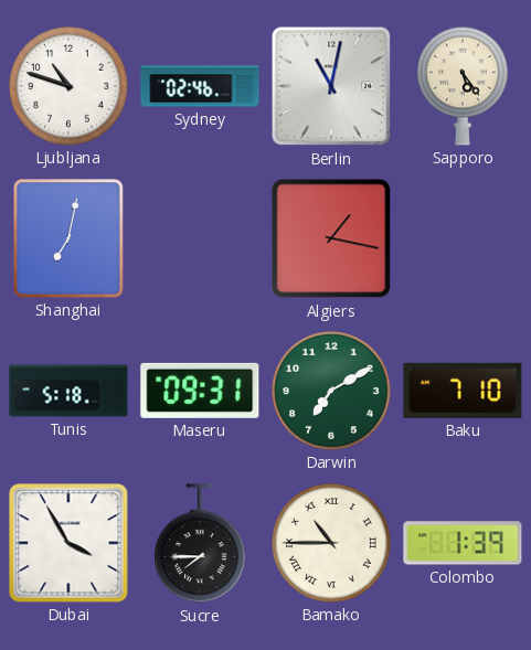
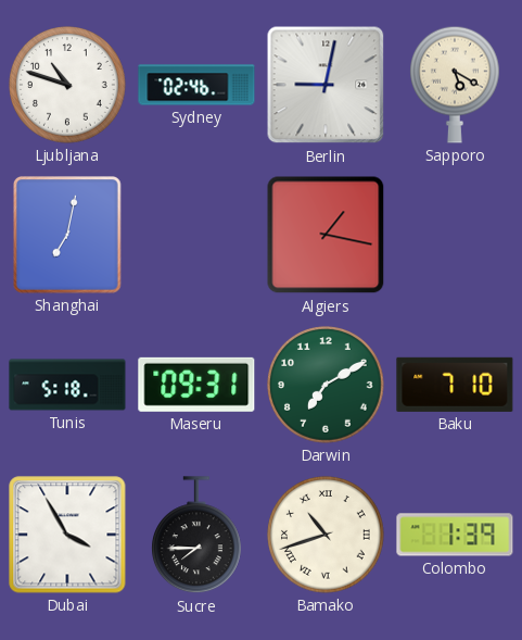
Berlin: 11:02 -> 9:02 (326, 85)
Sapporo: 5:24 -> 5:20 (456, 85)
Bamako: 10:45 -> 10:42 (326, 535)
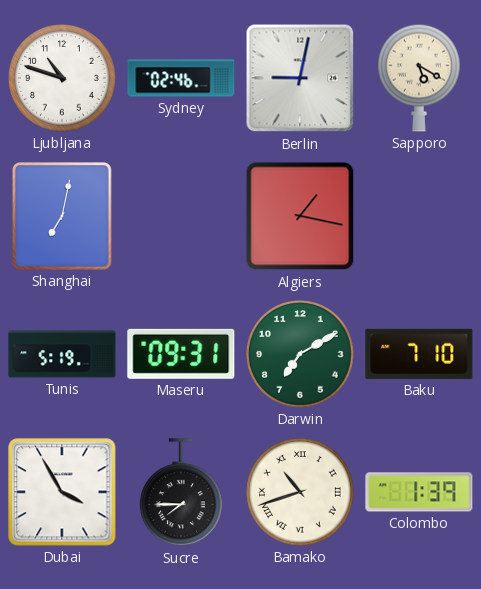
Tunis: 5:18 -> 5:19 (62, 354)
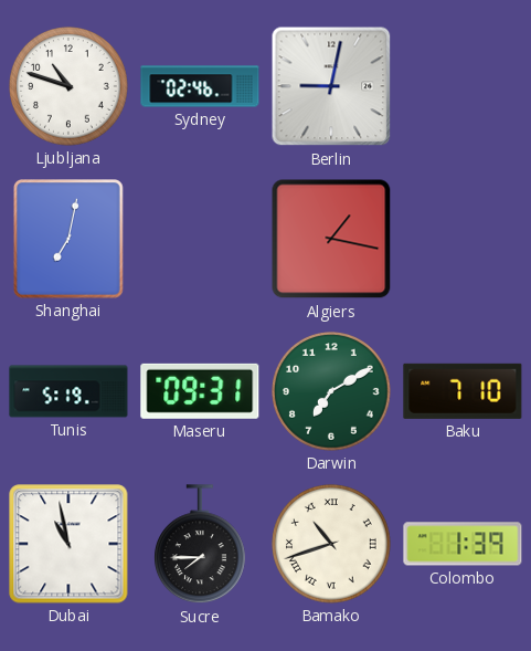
Sapporo: 5:20 -> none (420, 78)
Dubai: 3:55 -> 10:58 (68, 544)
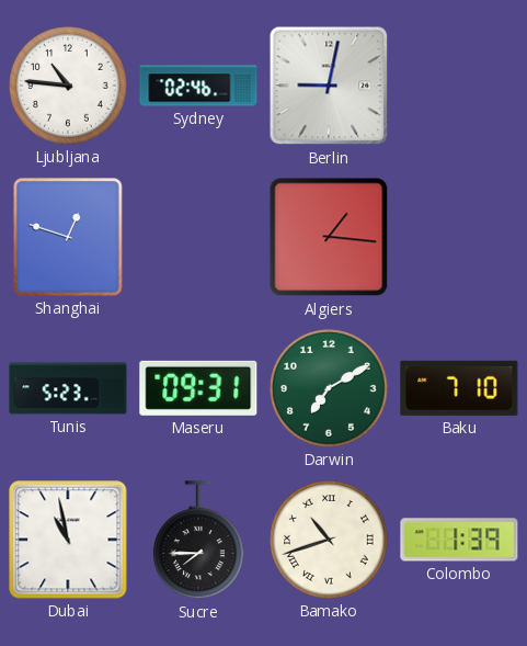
Ljubljana: 10:48 -> 10:46 (68, 86)
Shanghai: 7:02 -> 12:48 (69, 238)
Algiers: 1:17 -> 1:16 (329, 237)
Tunis: 5:19 -> 5:23 (68, 388)
